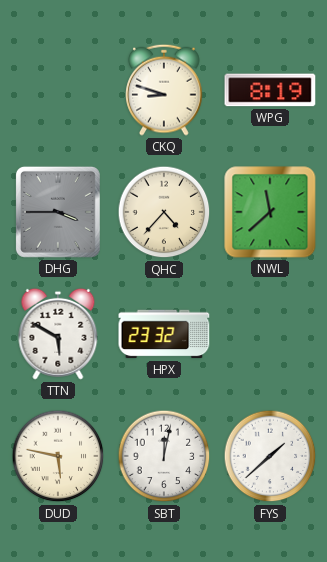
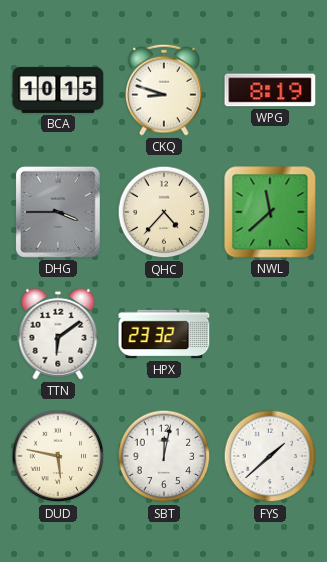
BCA: none -> 10:15 (58, 90)
TTN: 5:50 -> 6:09 (58, 334)
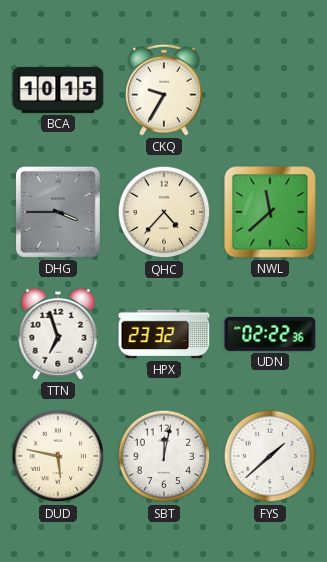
CKQ: 8:48 -> 9:35 (164, 90)
WPG: 8:19 -> none (270, 90)
TTN: 6:09 -> 6:57 (58, 334)
UDN: none -> 02:22 (270, 334)
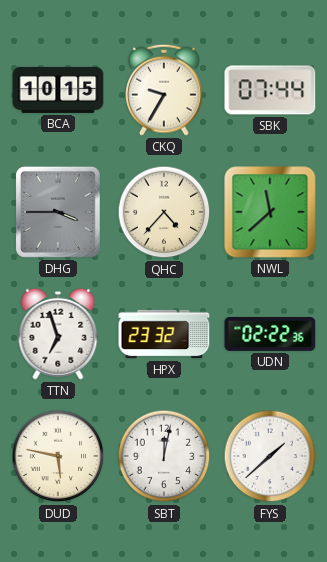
SBK: none -> 07:44 (270, 90)
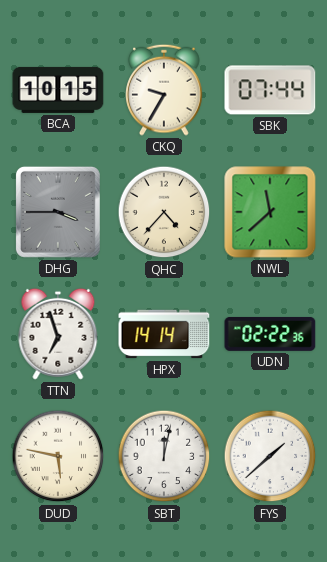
HPX: 23:32 -> 14:14 (164, 334)
